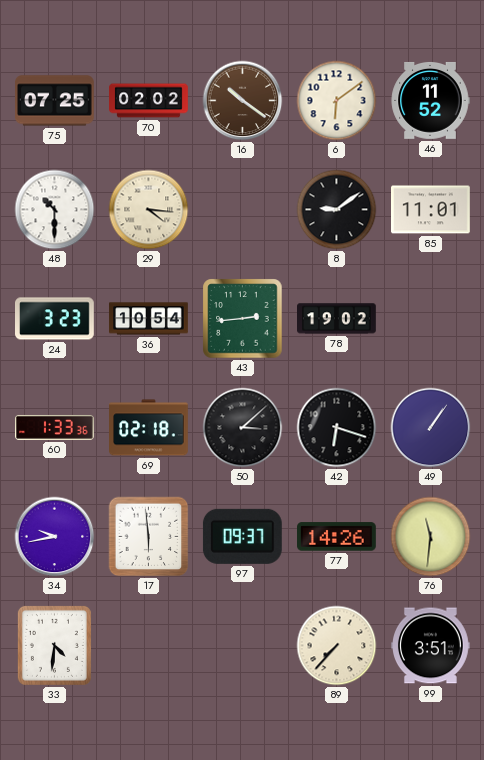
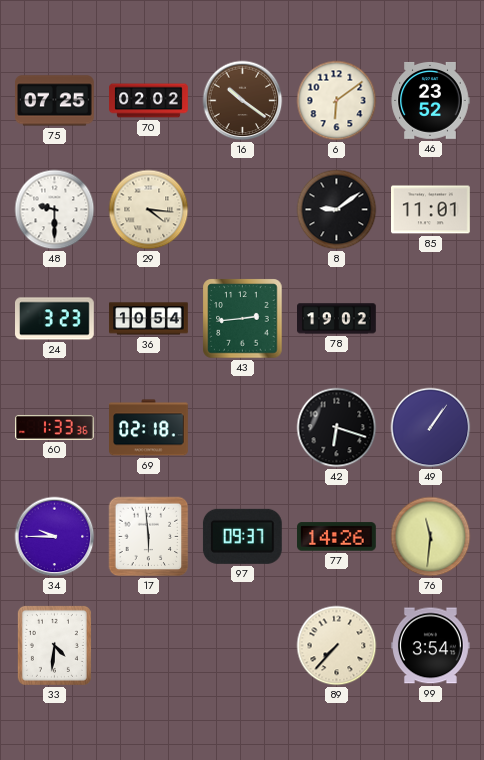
46: 11:52 -> 23:52 (430, 101)
48: 10:30 -> 9:30 (55, 210)
50: 3:08 -> none (243, 428)
34: 9:43 -> 9:45 (55, 537)
99: 3:51 -> 3:54 (431, 646)
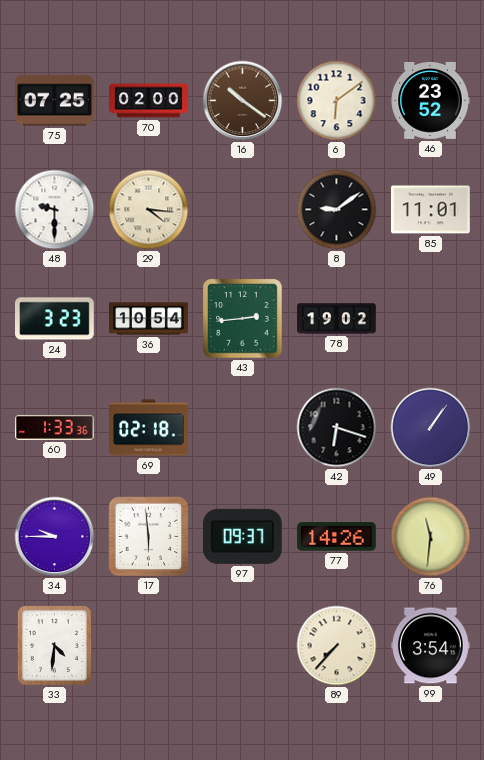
70: 02:02 -> 02:00 (149, 101)
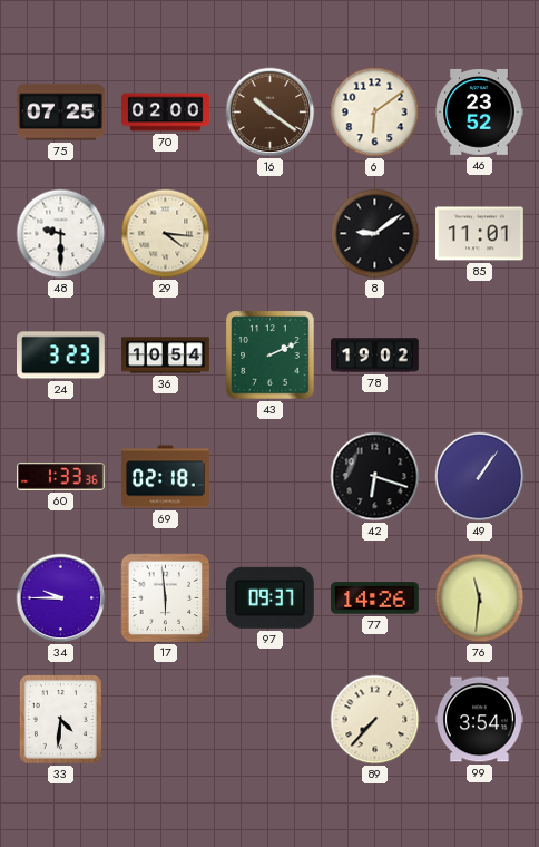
43: 2:44 -> 2:11 (271, 356)
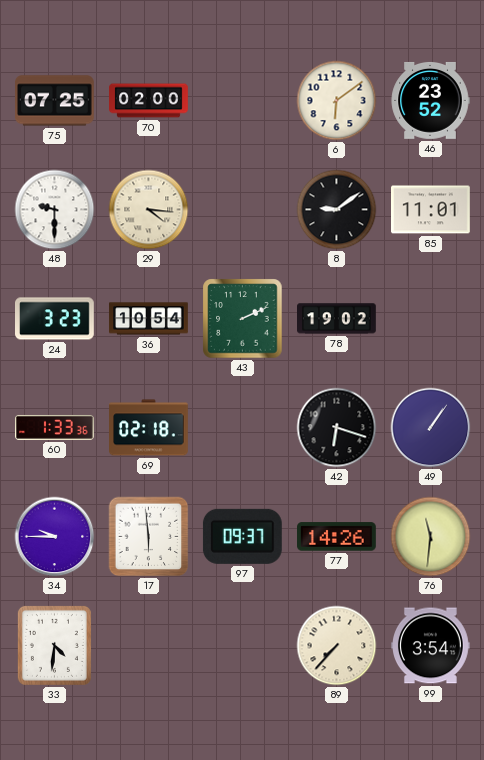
16: 10:21 -> none (271, 113)
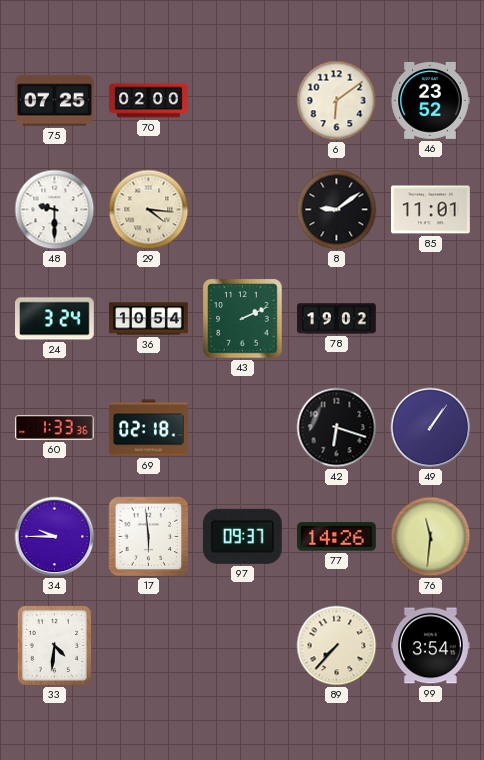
24: 3:23 -> 3:24 (55, 319)
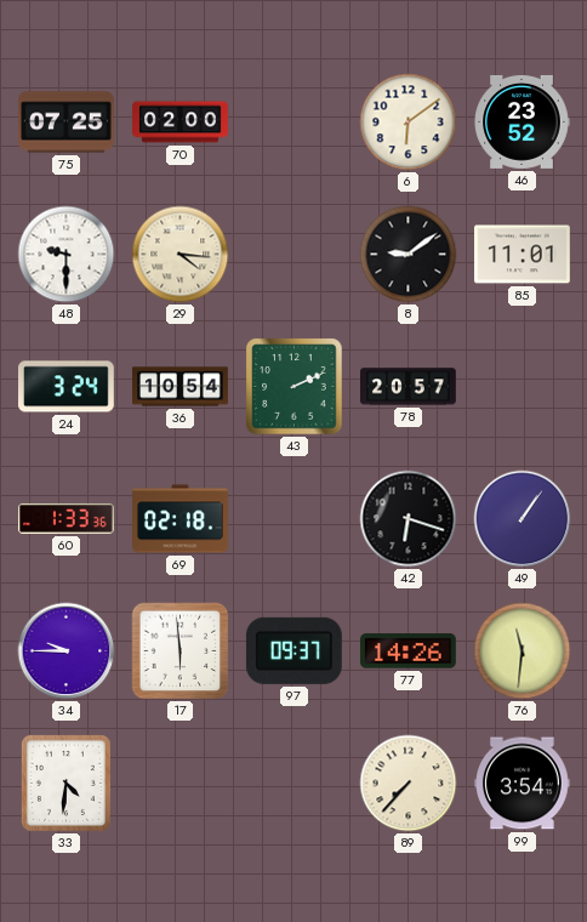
78: 19:02 -> 20:57 (409, 387)
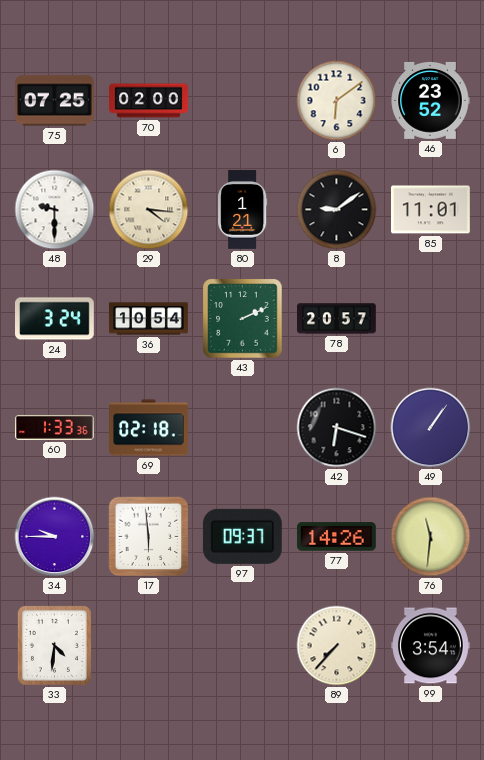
80: none -> 1:21 (243, 210)
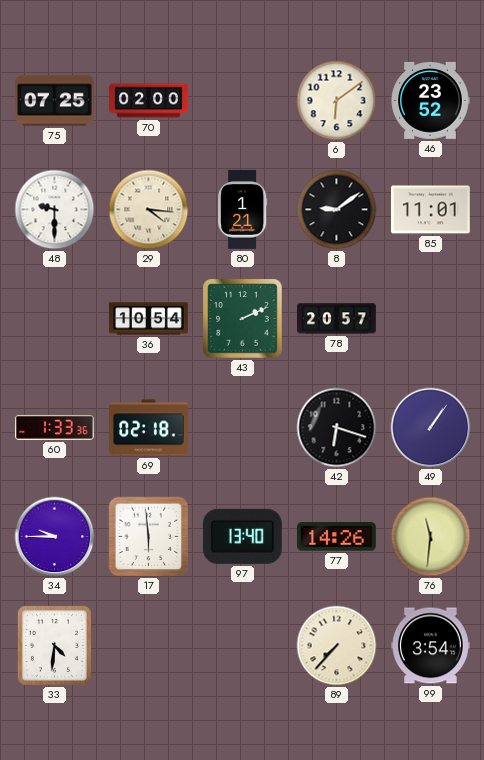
24: 3:24 -> none (55, 319)
97: 09:37 -> 13:40 (242, 536)
